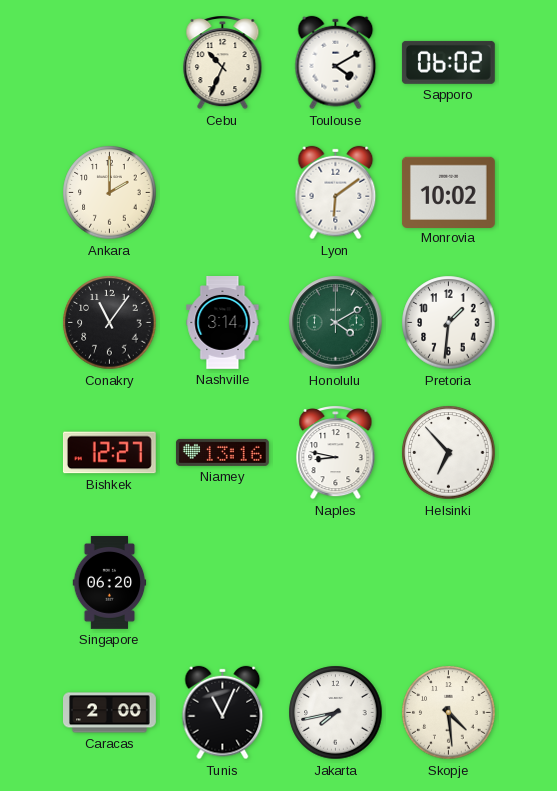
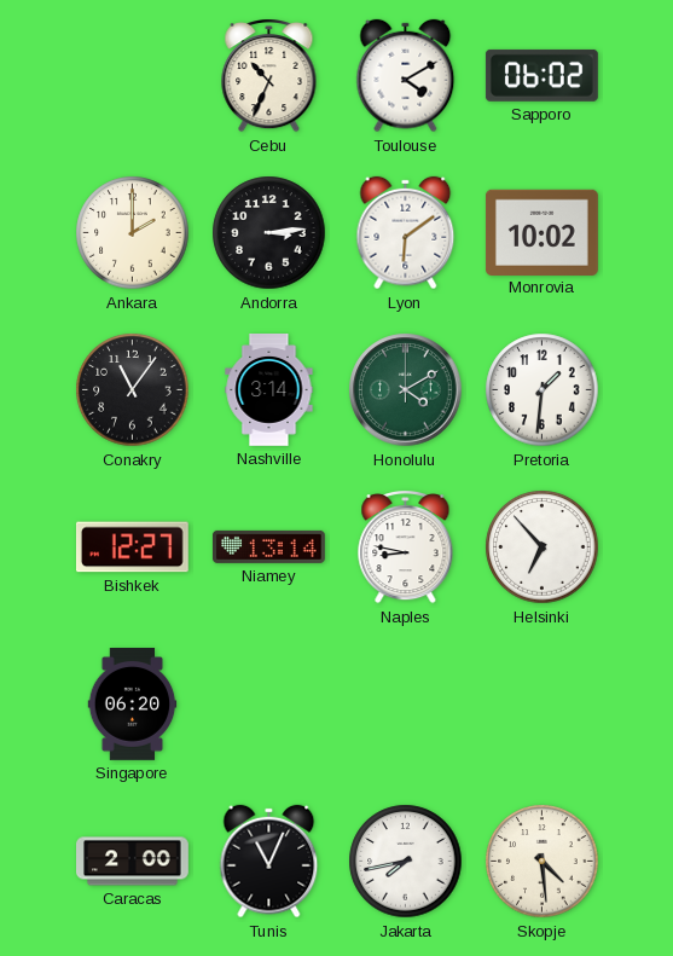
Andorra: none -> 3:14 (269, 233)
Niamey: 13:16 -> 13:14 (268, 546)
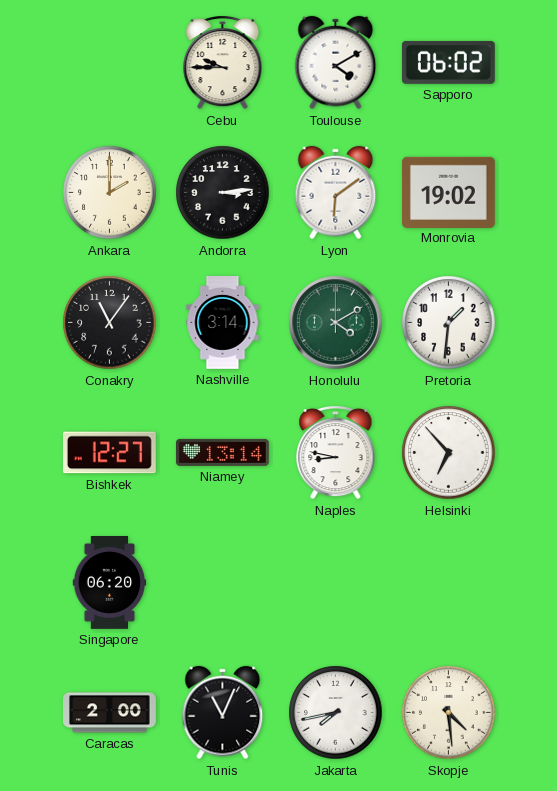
Cebu: 10:34 -> 9:45 (223, 63)
Monrovia: 10:02 -> 19:02 (449, 192)
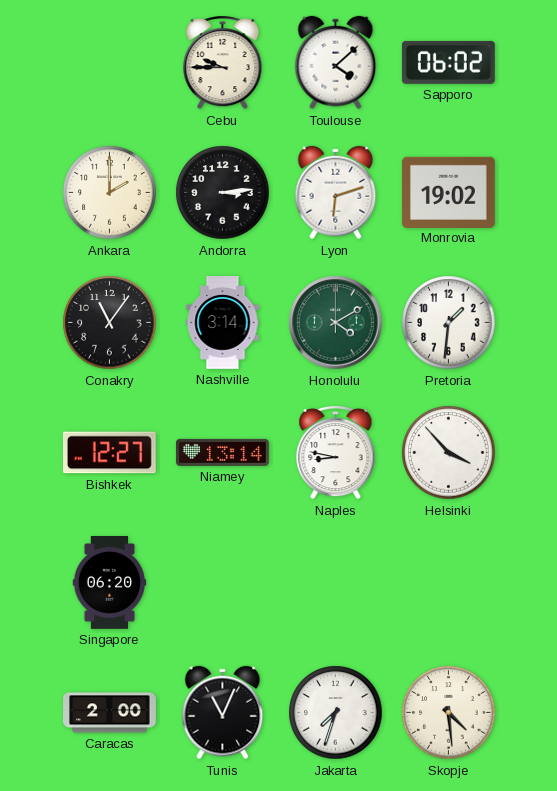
Toulouse: 4:10 -> 4:08 (336, 63)
Lyon: 6:09 -> 6:12 (336, 193)
Helsinki: 6:53 -> 3:53 (449, 453)
Jakarta: 7:43 -> 7:33 (336, 713)
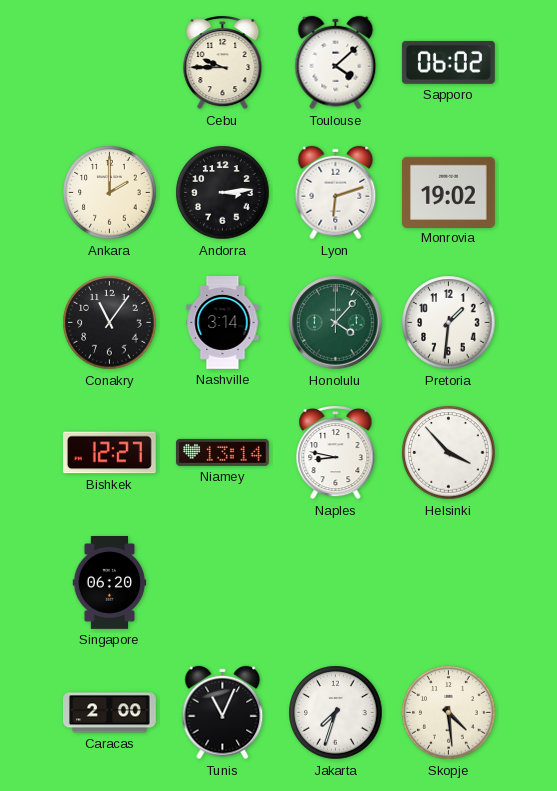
Honolulu: 4:10 -> 4:07 (336, 323)
